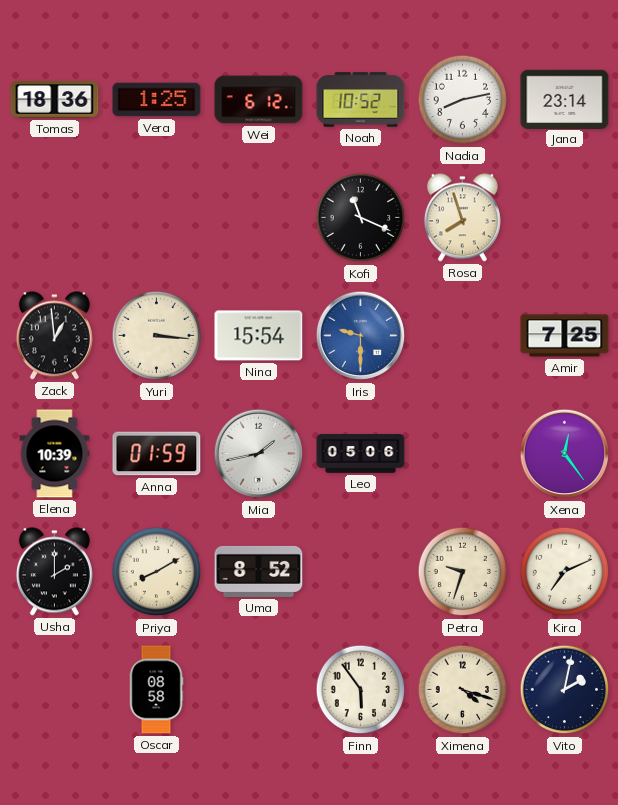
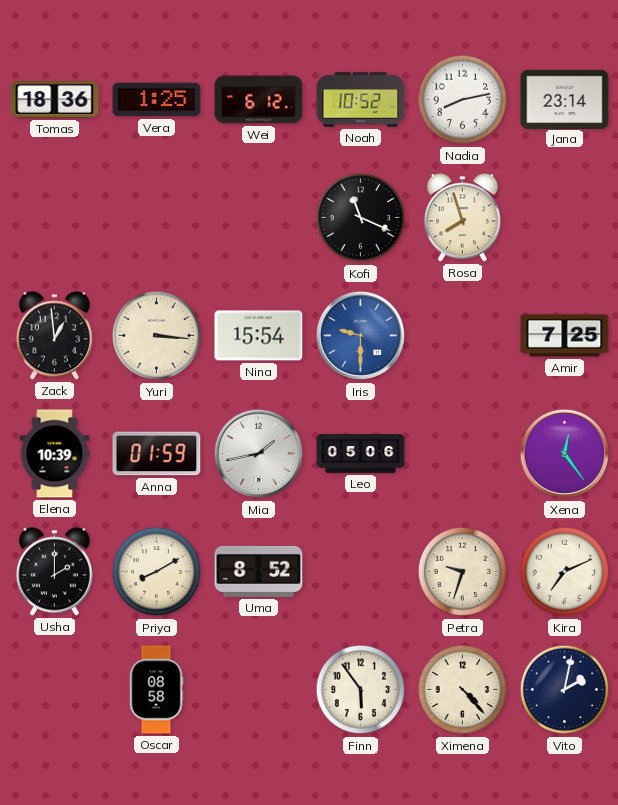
Ximena: 4:18 -> 4:23 (463, 690)
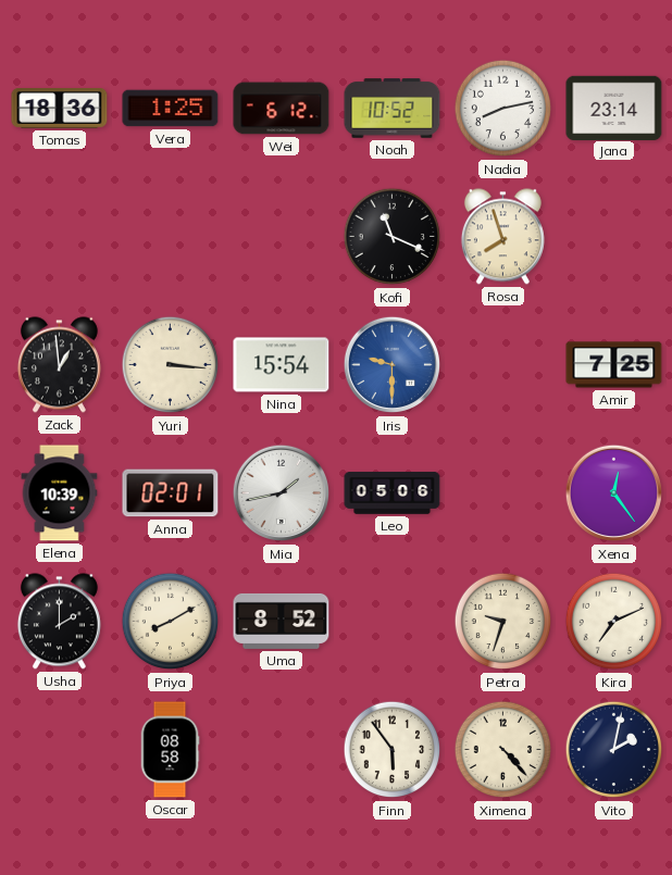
Anna: 01:59 -> 02:01 (171, 493)
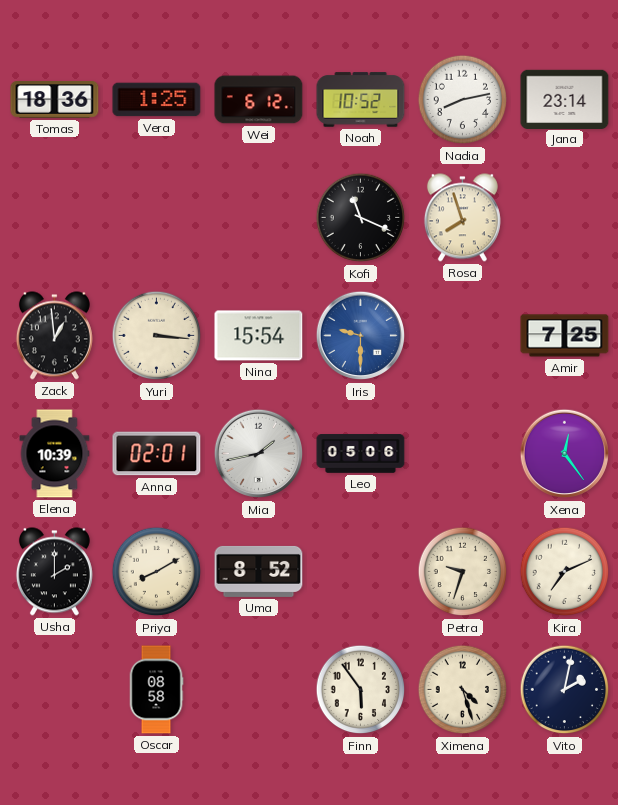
Ximena: 4:23 -> 4:27 (463, 690)
